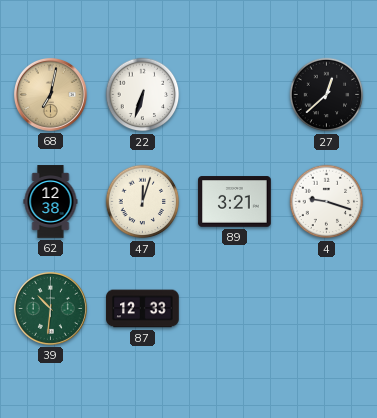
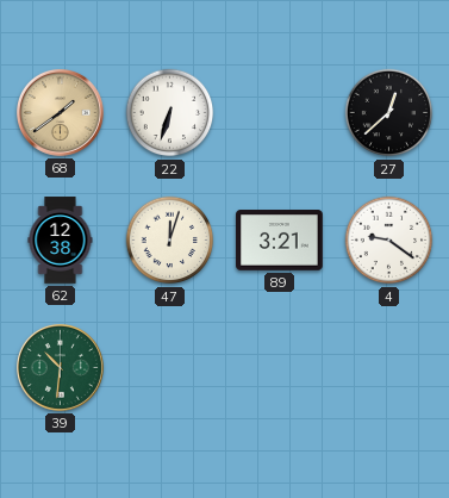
68: 7:02 -> 1:39 (60, 112)
4: 9:18 -> 9:21 (389, 241)
87: 12:33 -> none (143, 309)
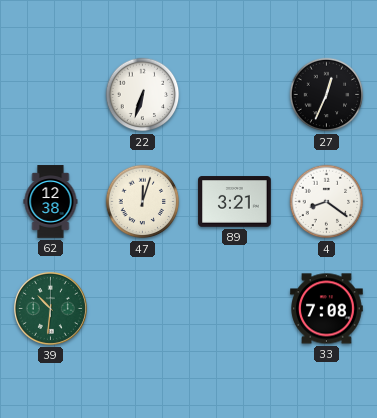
68: 1:39 -> none (60, 112)
27: 12:38 -> 12:34 (327, 95)
4: 9:21 -> 8:21 (327, 202)
33: none -> 7:08 (327, 309)
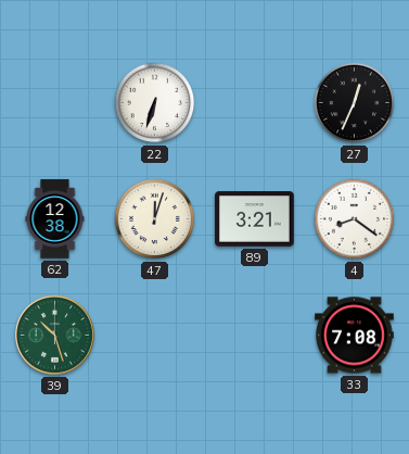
39: 10:31 -> 10:27 (54, 335)
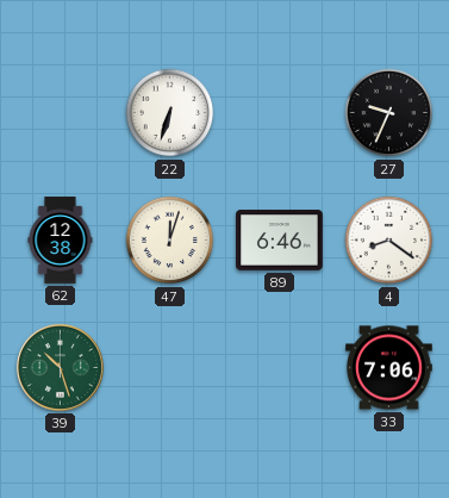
27: 12:34 -> 9:34 (389, 113)
89: 3:21 -> 6:46 (280, 241)
33: 7:08 -> 7:06 (389, 368)
